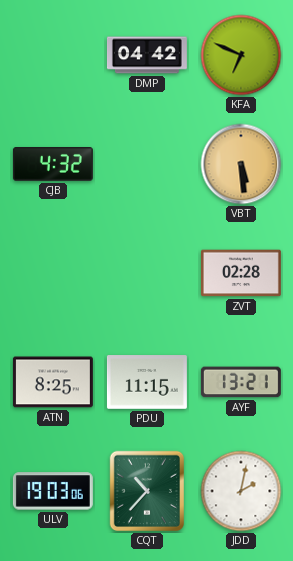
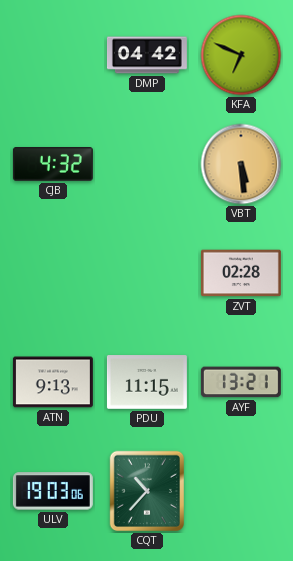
ATN: 8:25 -> 9:13 (53, 382)
JDD: 2:02 -> none (241, 491)
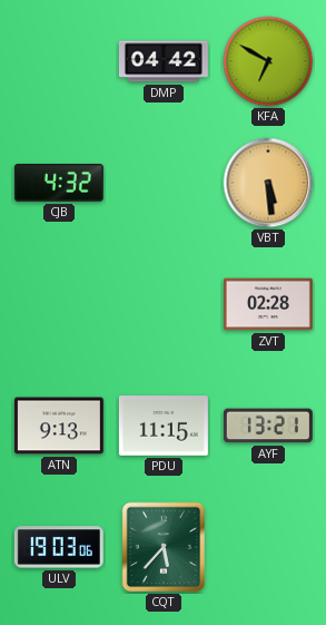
KFA: 6:49 -> 6:50 (268, 61)
CQT: 10:37 -> 5:37 (164, 547)
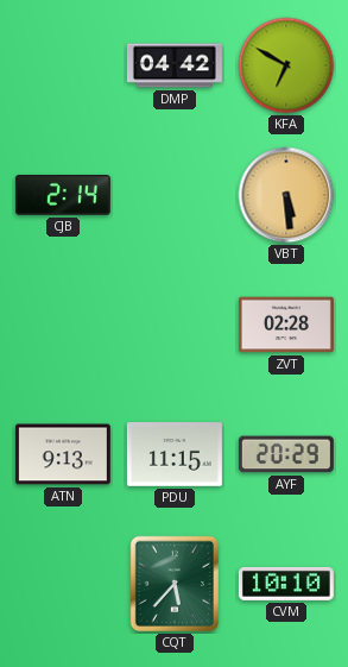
CJB: 4:32 -> 2:14 (63, 196)
AYF: 13:21 -> 20:29 (286, 454)
ULV: 19:03 -> none (59, 547)
CVM: none -> 10:10 (286, 584)
